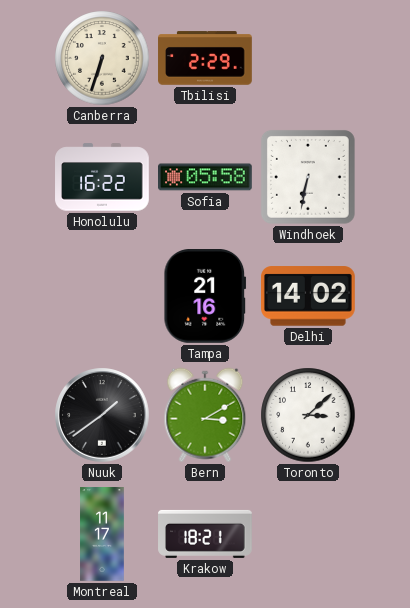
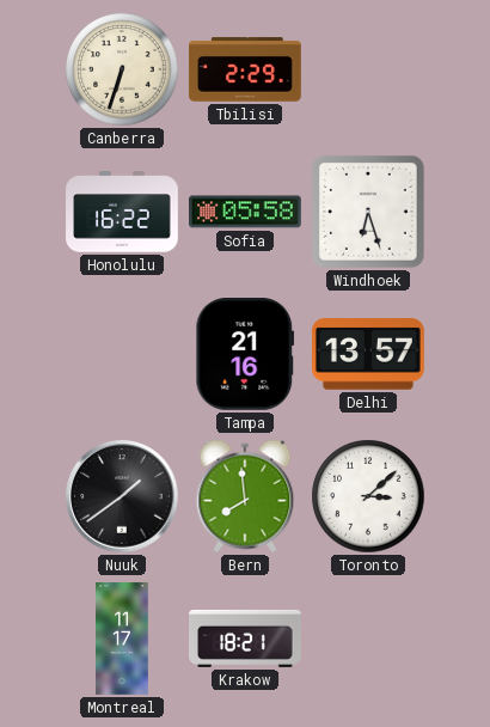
Windhoek: 6:32 -> 6:27 (368, 212)
Delhi: 14:02 -> 13:57 (369, 354)
Bern: 3:10 -> 7:59 (245, 496)
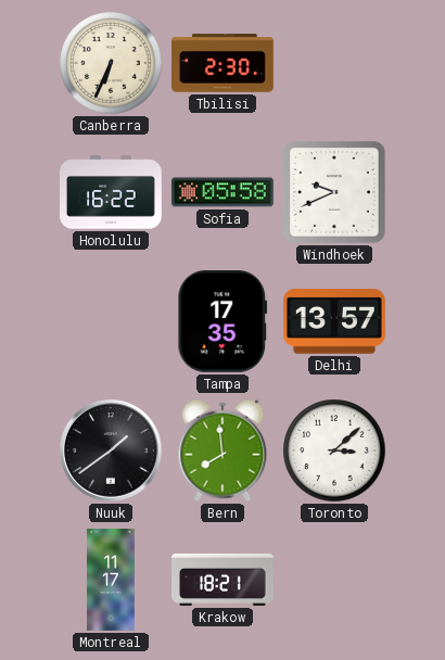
Canberra: 6:33 -> 6:34 (111, 63)
Tbilisi: 2:29 -> 2:30 (223, 63)
Windhoek: 6:27 -> 9:41 (334, 192)
Tampa: 21:16 -> 17:35 (223, 322)
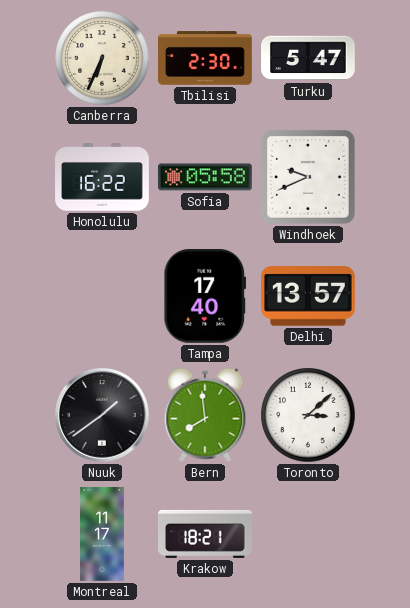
Turku: none -> 5:47 (308, 58)
Tampa: 17:35 -> 17:40 (205, 297)
